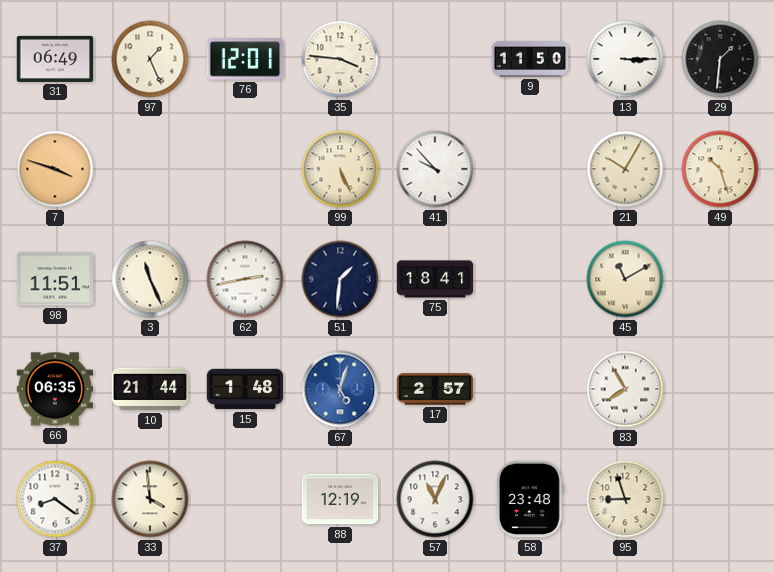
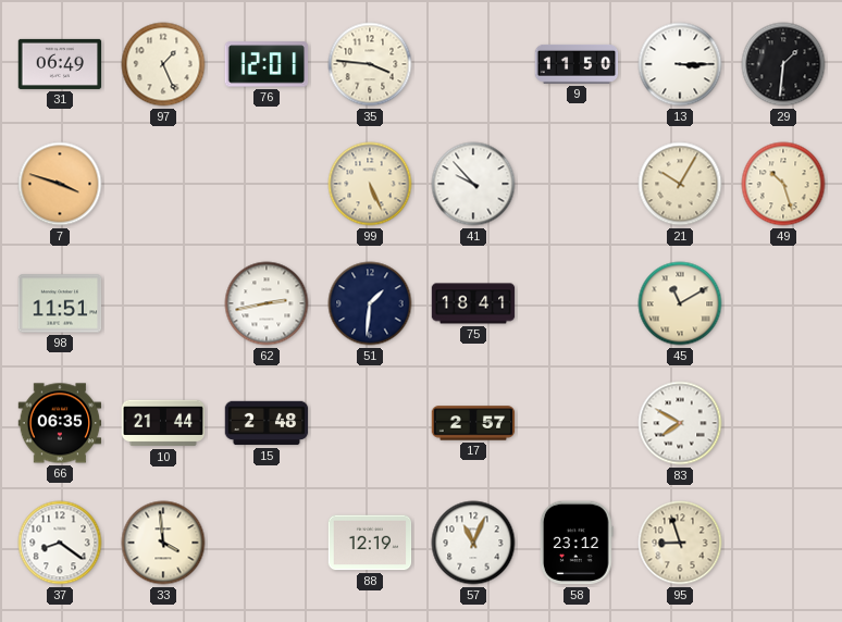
3: 11:26 -> none (150, 279)
15: 1:48 -> 2:48 (267, 423)
67: 5:03 -> none (340, 389)
83: 7:55 -> 7:50 (680, 423)
58: 23:48 -> 23:12 (577, 543)
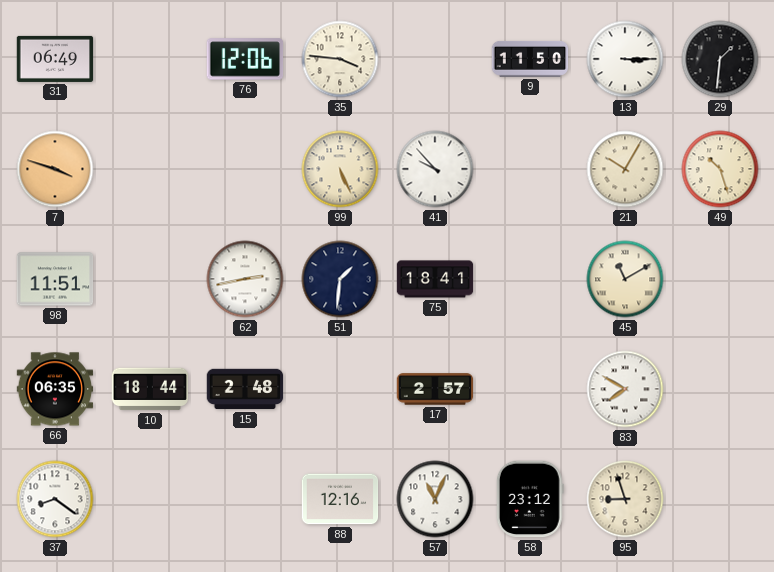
97: 1:26 -> none (163, 64)
76: 12:01 -> 12:06 (245, 59)
10: 21:44 -> 18:44 (150, 389)
33: 3:59 -> none (163, 543)
88: 12:19 -> 12:16 (340, 499)
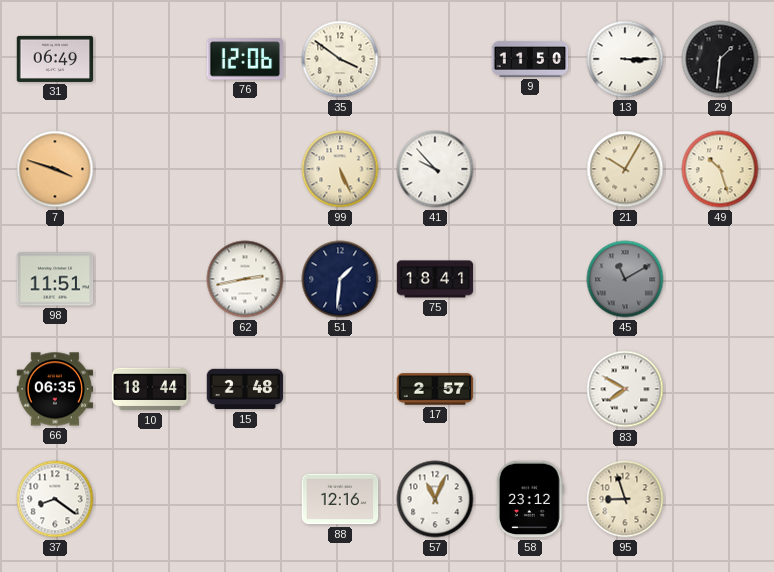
35: 3:46 -> 3:51 (340, 59)
45 dial: cream -> grey (625, 279)
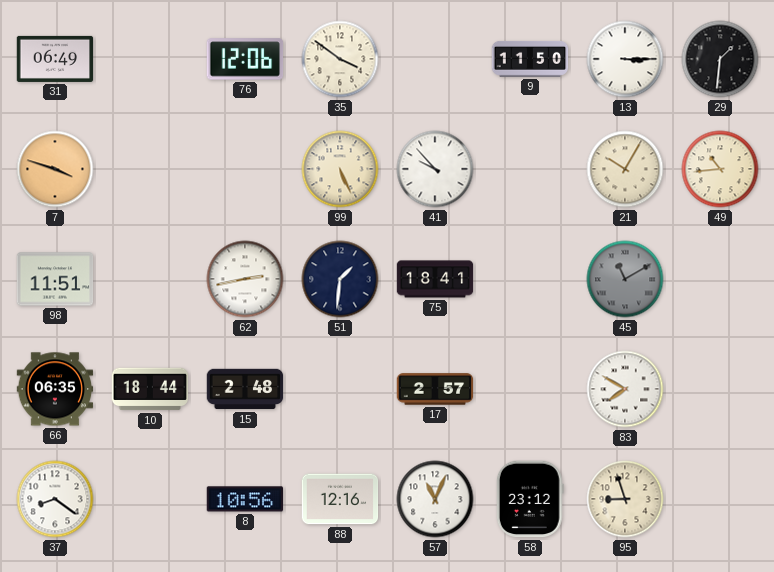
49: 10:27 -> 10:44 (720, 169)
8: none -> 10:56 (245, 499)
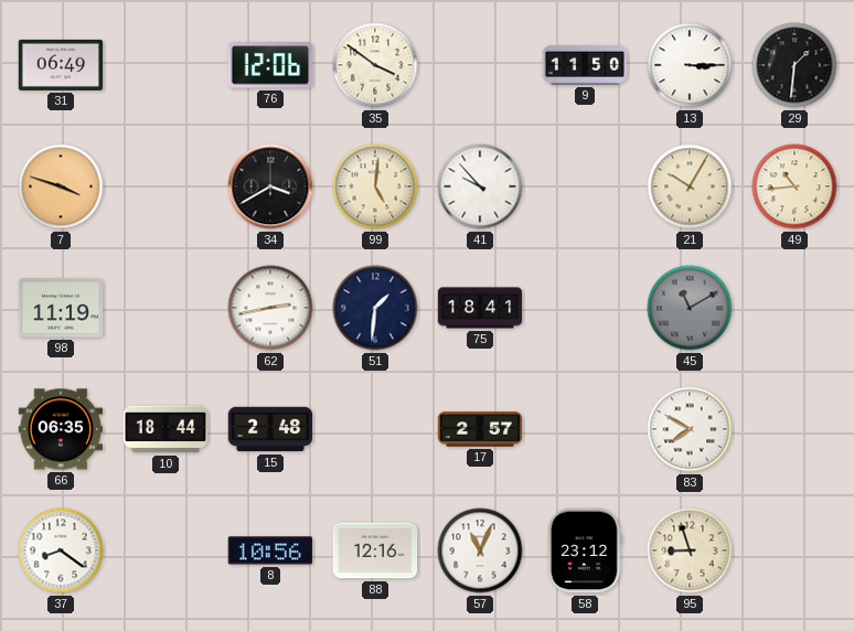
34: none -> 3:40 (270, 186)
99: 5:26 -> 5:01 (375, 186)
98: 11:51 -> 11:19 (61, 308)
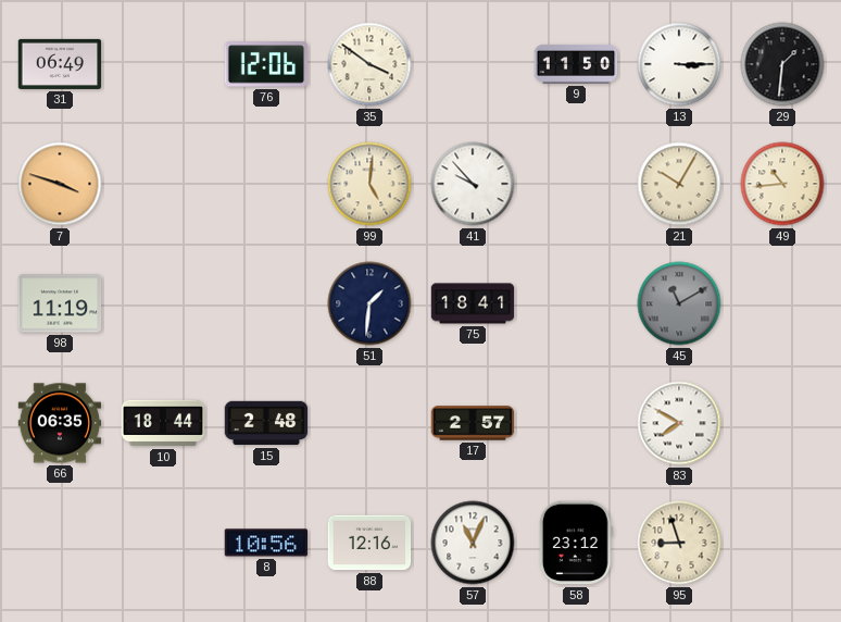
34: 3:40 -> none (270, 186)
62: 2:43 -> none (270, 308)
37: 8:21 -> none (61, 550)
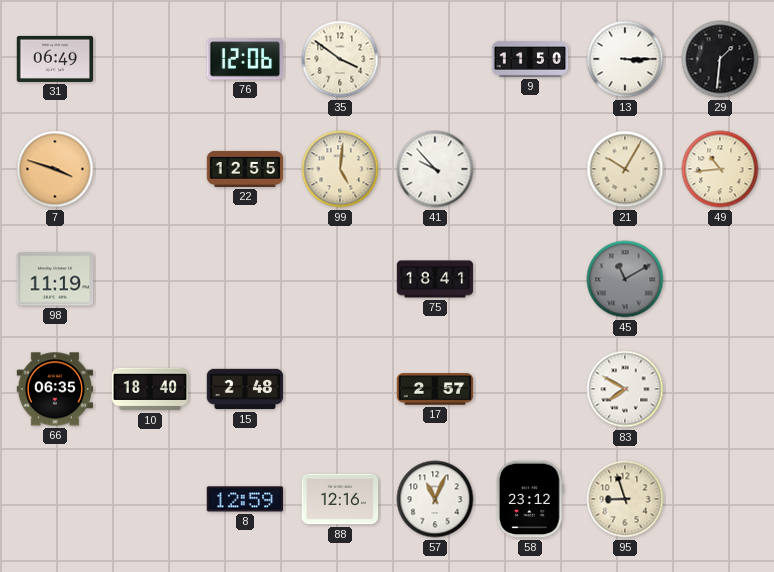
22: none -> 12:55 (245, 169)
51: 1:31 -> none (369, 303)
10: 18:44 -> 18:40 (150, 389)
8: 10:56 -> 12:59 (245, 499)
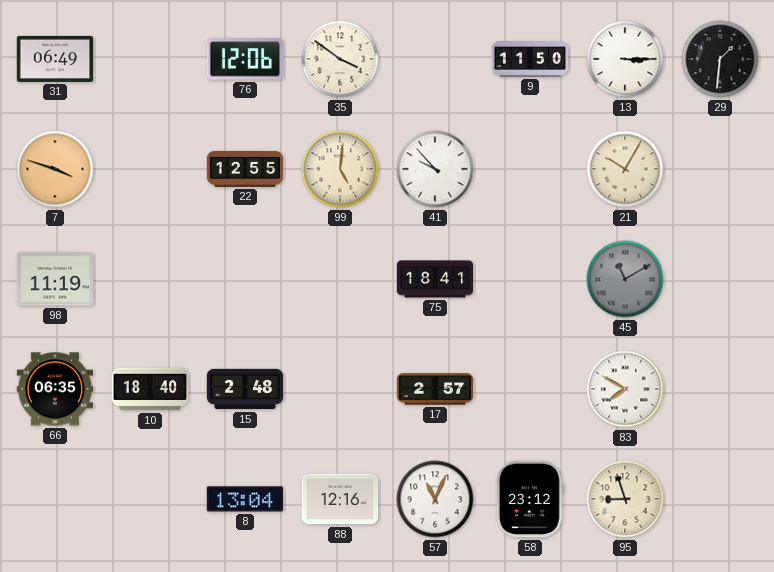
49: 10:44 -> none (720, 169)
8: 12:59 -> 13:04 (245, 499)
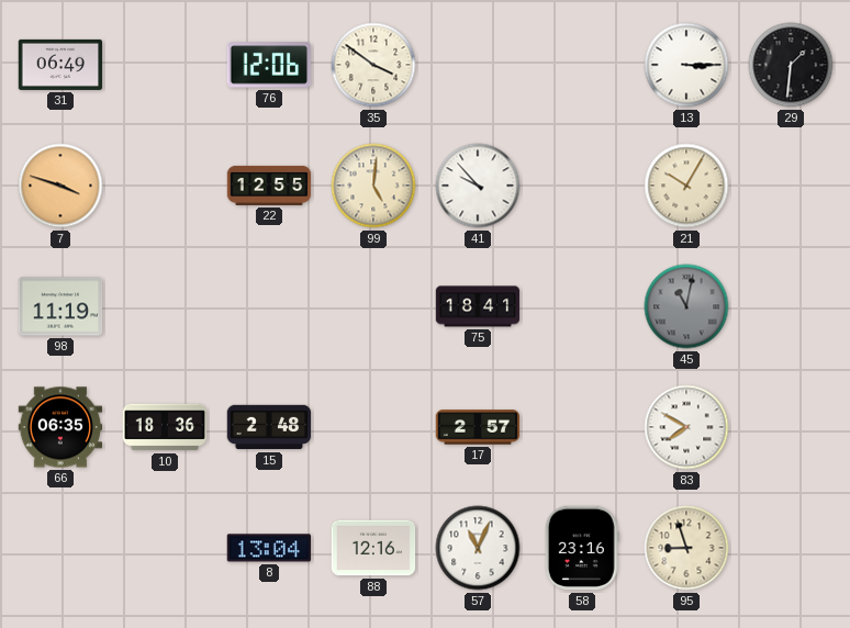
9: 11:50 -> none (530, 59)
45: 11:10 -> 11:02 (686, 306)
10: 18:40 -> 18:36 (165, 427)
58: 23:12 -> 23:16 (582, 548)
